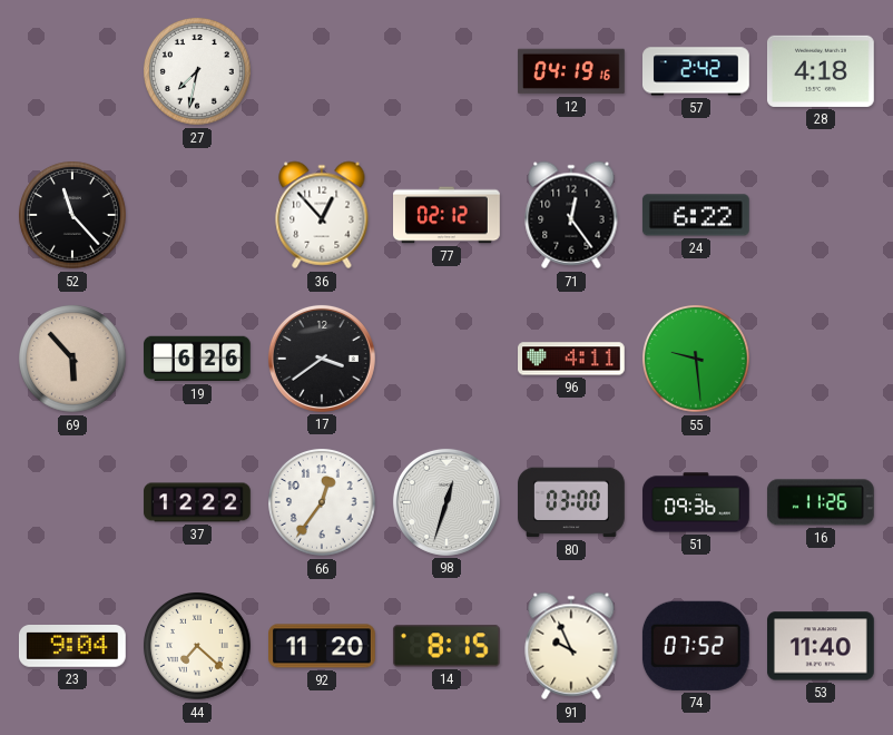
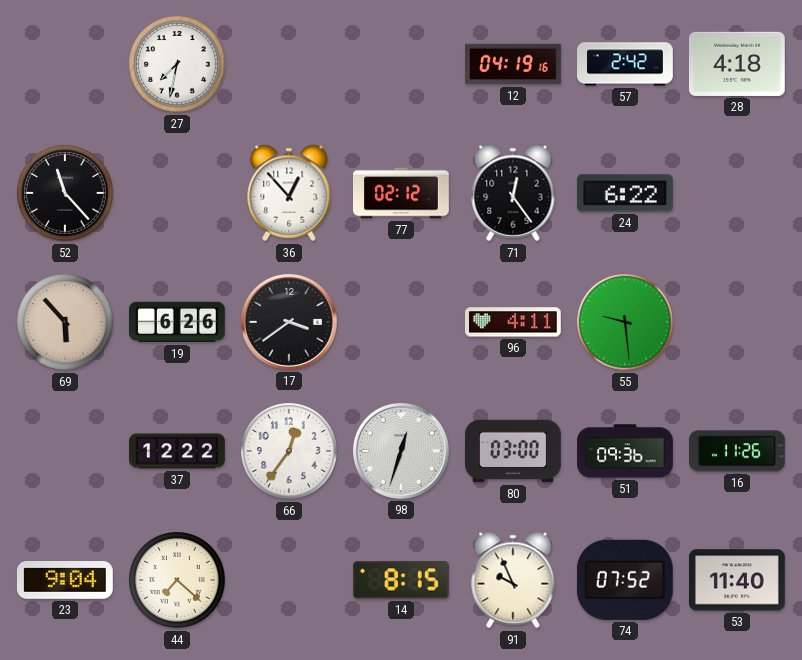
92: 11:20 -> none (323, 646)
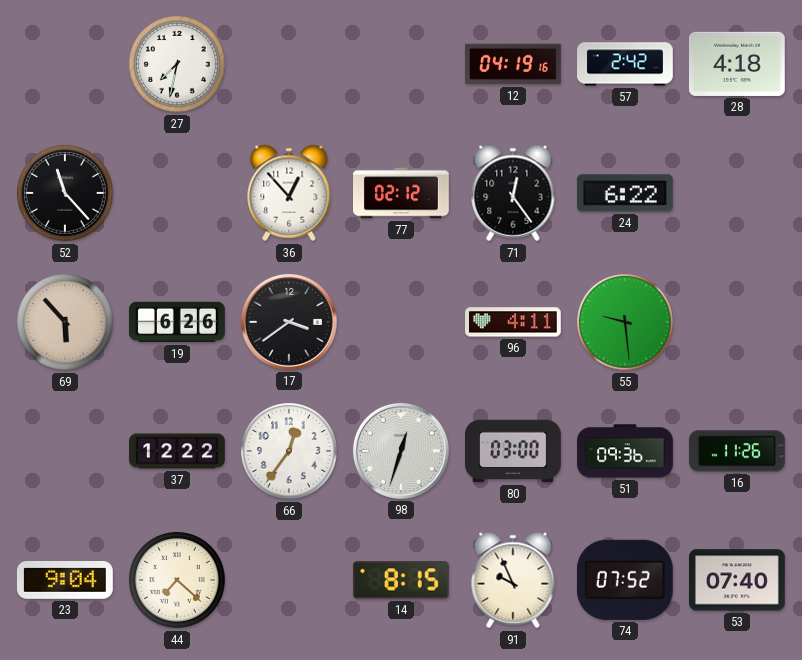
53: 11:40 -> 07:40 (738, 580)
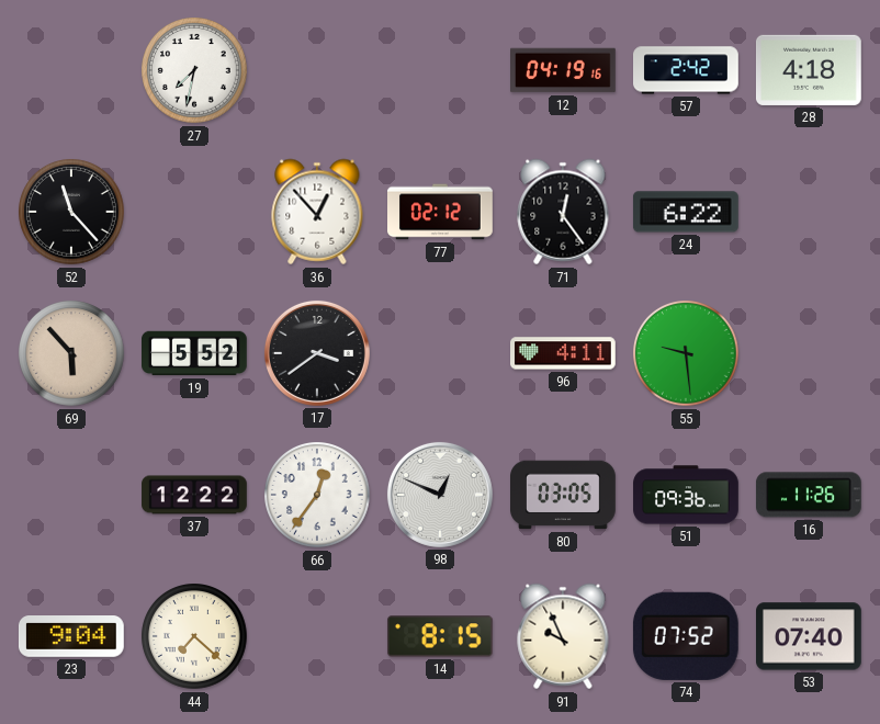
19: 6:26 -> 5:52 (195, 353)
98: 12:33 -> 12:49 (440, 495)
80: 03:00 -> 03:05 (564, 495)
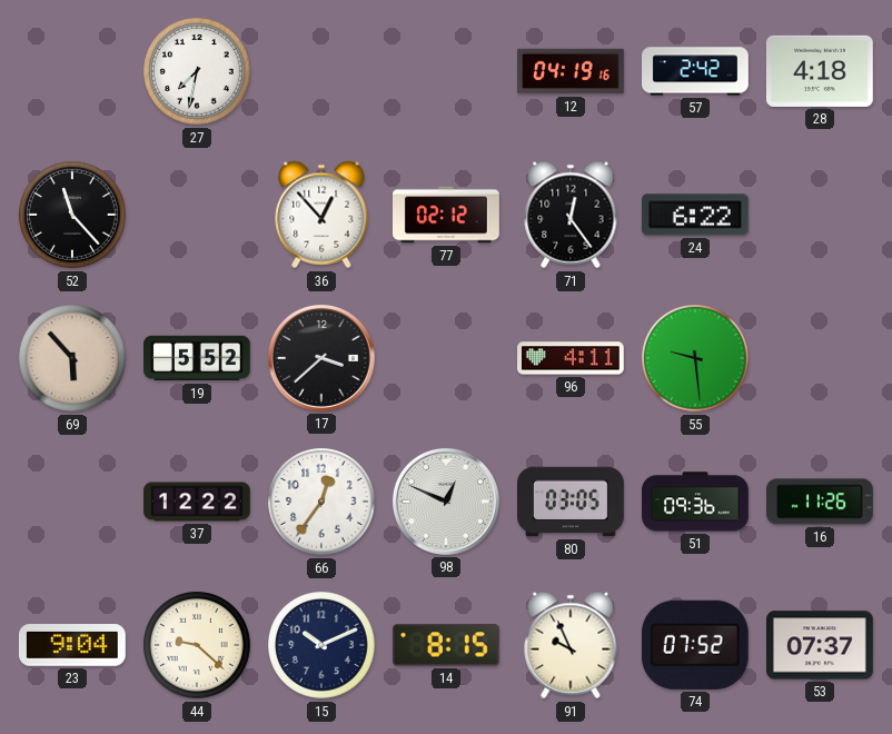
17: 3:39 -> 3:38 (321, 358)
44: 7:22 -> 9:22 (198, 646)
15: none -> 10:11 (323, 646)
53: 07:40 -> 07:37 (821, 645)
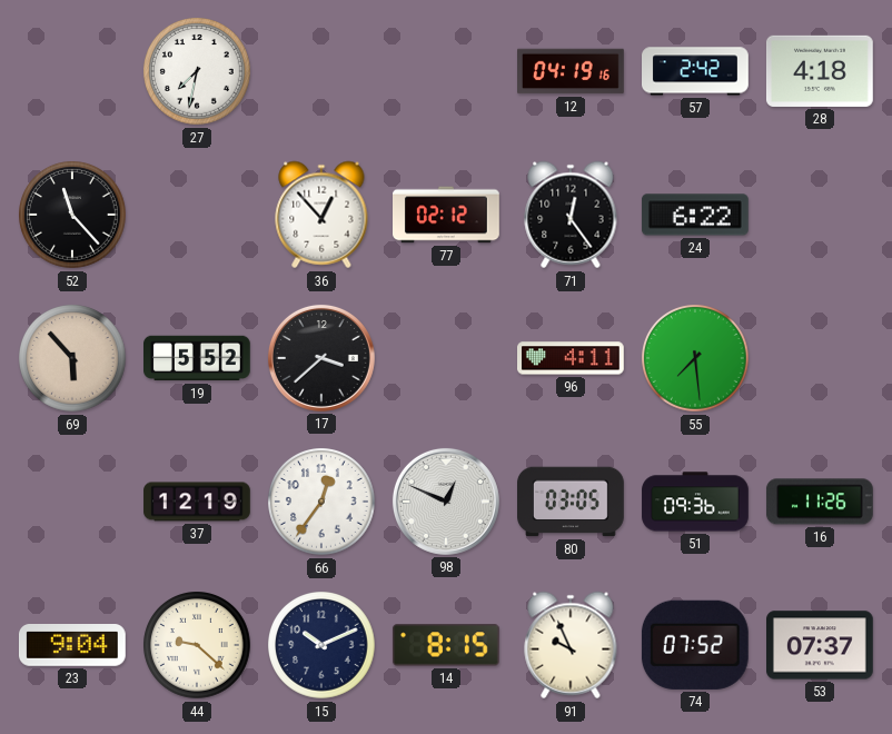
55: 9:29 -> 7:29 (696, 359)
37: 12:22 -> 12:19 (197, 502)
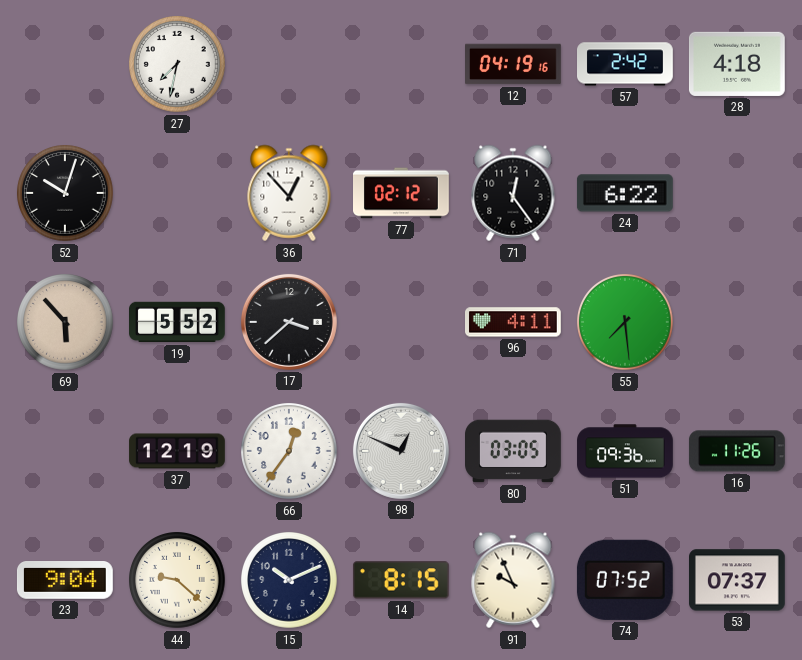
52: 11:23 -> 10:03 (66, 194)
